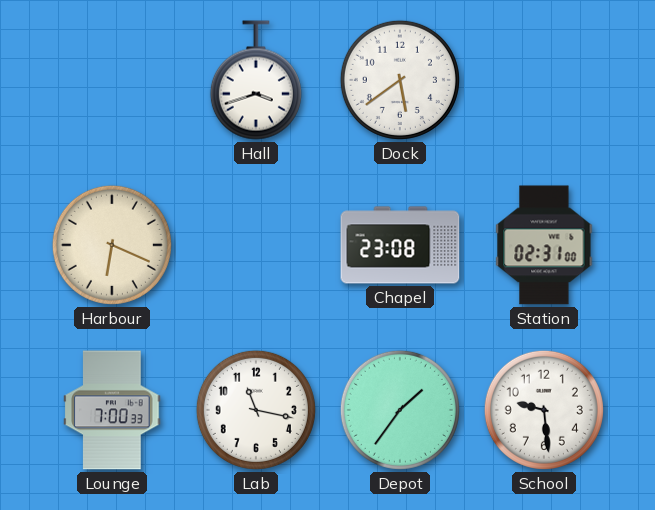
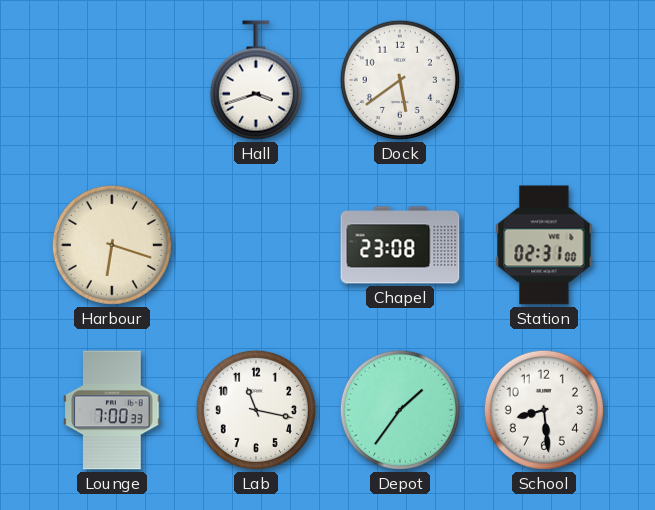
Harbour: 6:19 -> 6:18 (112, 245)
School: 9:29 -> 8:29 (544, 410)
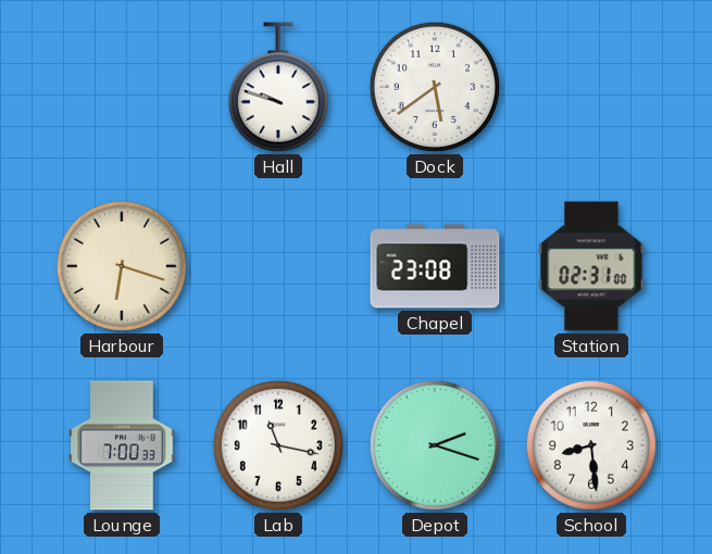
Hall: 3:42 -> 9:48 (278, 87)
Depot: 1:36 -> 2:18 (435, 445)
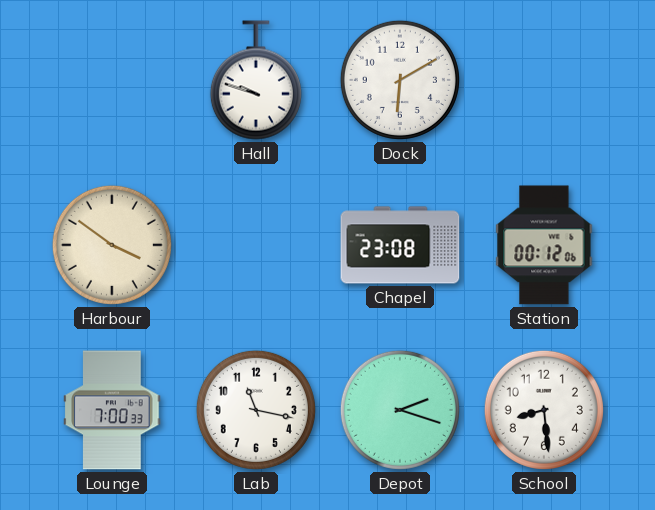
Dock: 5:39 -> 6:10 (400, 80)
Harbour: 6:18 -> 3:51 (112, 245)
Station: 02:31 -> 00:12 (544, 245)
